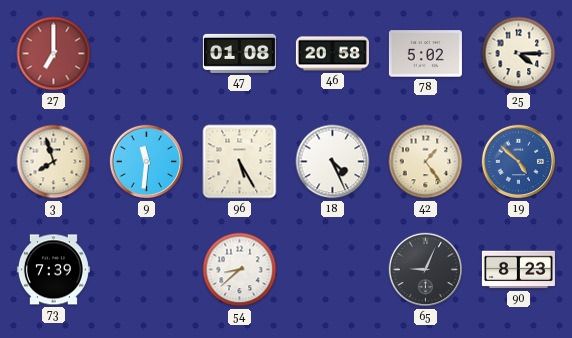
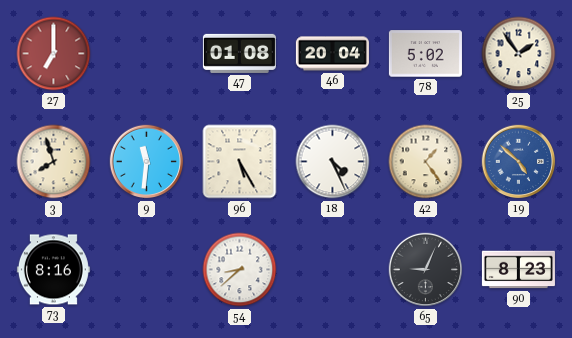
46: 20:58 -> 20:04 (332, 54)
25: 4:15 -> 1:54 (519, 54)
73: 7:39 -> 8:16 (53, 270)
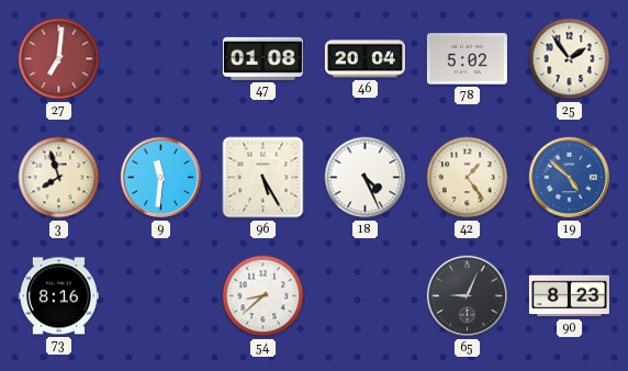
27: 7:00 -> 7:01 (59, 59)
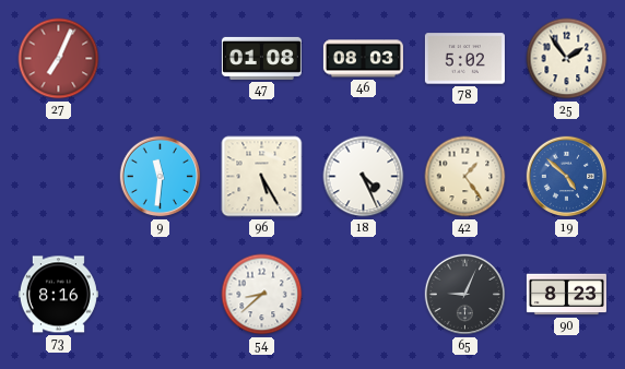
27: 7:01 -> 7:04 (59, 59)
46: 20:04 -> 08:03 (363, 59)
3: 7:57 -> none (59, 178)
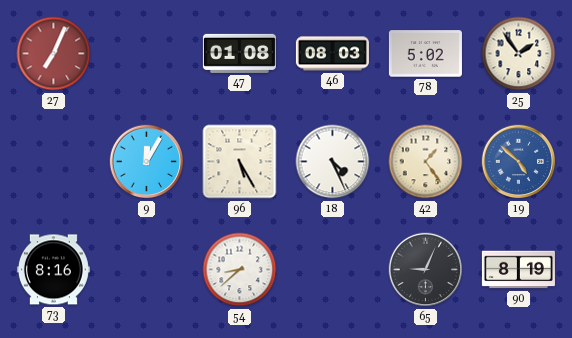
9: 11:31 -> 12:05 (147, 162)
90: 8:23 -> 8:19 (518, 270)
